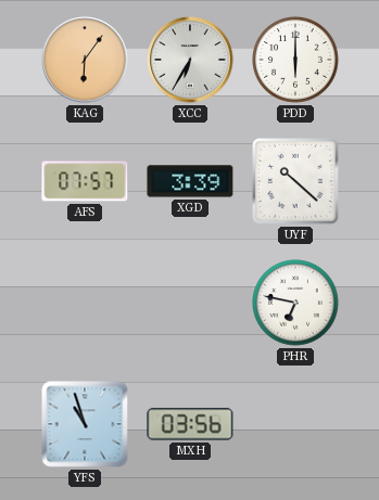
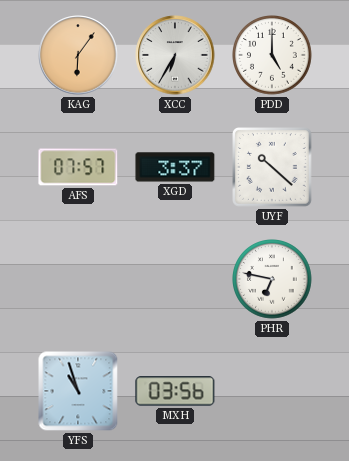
PDD: 6:00 -> 5:00 (273, 56)
XGD: 3:39 -> 3:37 (175, 167)
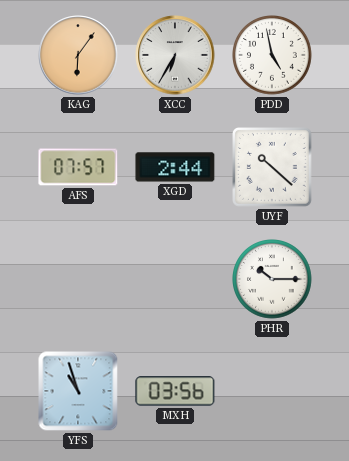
PDD: 5:00 -> 4:58 (273, 56)
XGD: 3:37 -> 2:44 (175, 167)
PHR: 6:47 -> 10:15 (273, 280)
